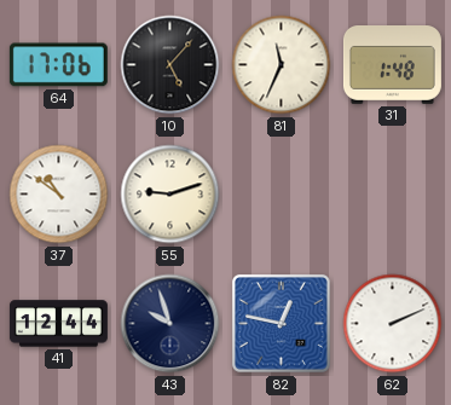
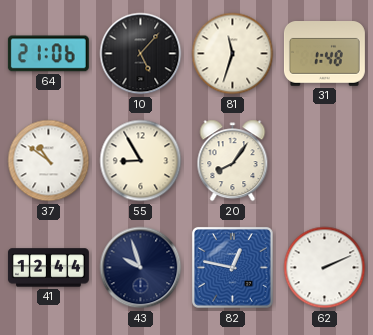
64: 17:06 -> 21:06 (48, 54)
81: 11:34 -> 11:33 (233, 54)
55: 9:12 -> 8:55 (141, 161)
20: none -> 8:06 (233, 161)
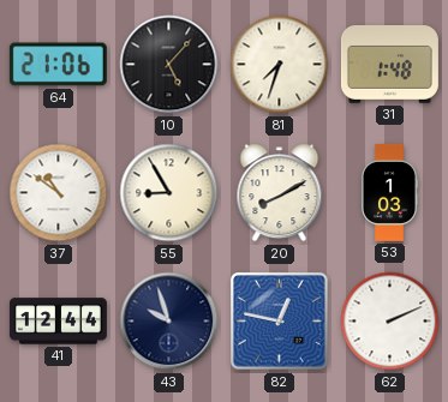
81: 11:33 -> 7:33 (280, 65)
20: 8:06 -> 8:10 (280, 193)
53: none -> 1:03 (389, 192)
